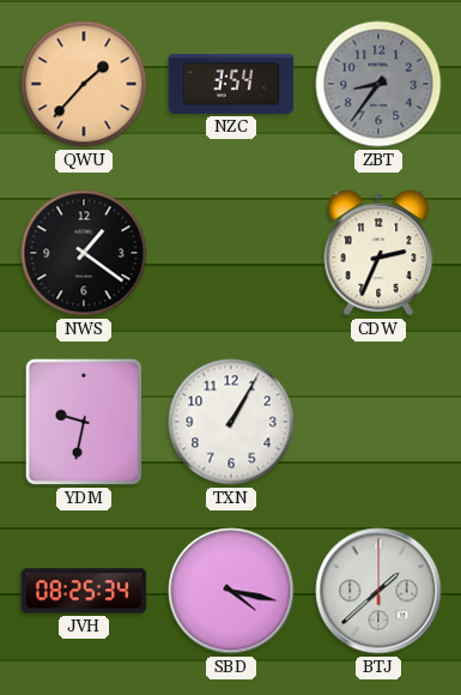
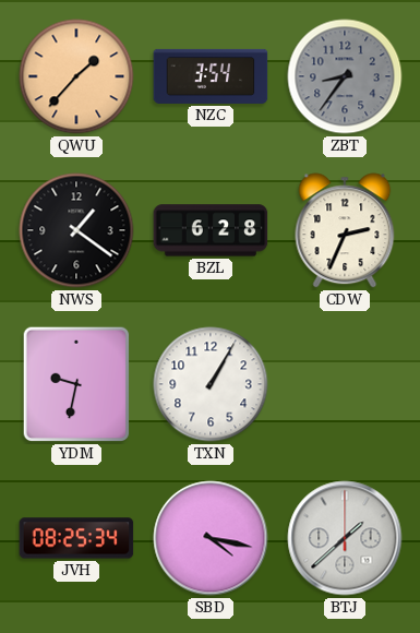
BZL: none -> 6:28 (211, 230)
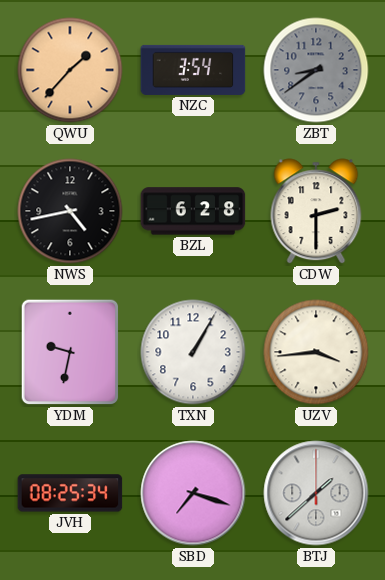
ZBT: 8:36 -> 8:39 (316, 70)
NWS: 1:21 -> 4:43 (70, 211)
CDW: 2:34 -> 2:30 (316, 211)
UZV: none -> 3:44 (316, 352)
SBD: 4:17 -> 7:18 (193, 493)
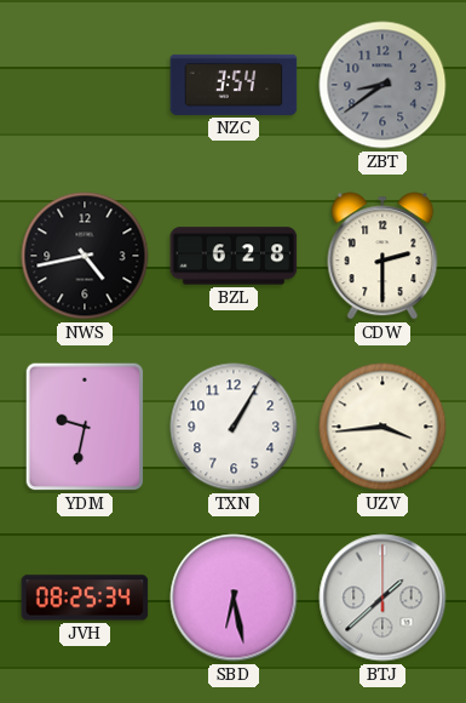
QWU: 1:37 -> none (70, 70)
SBD: 7:18 -> 6:28 (234, 598)
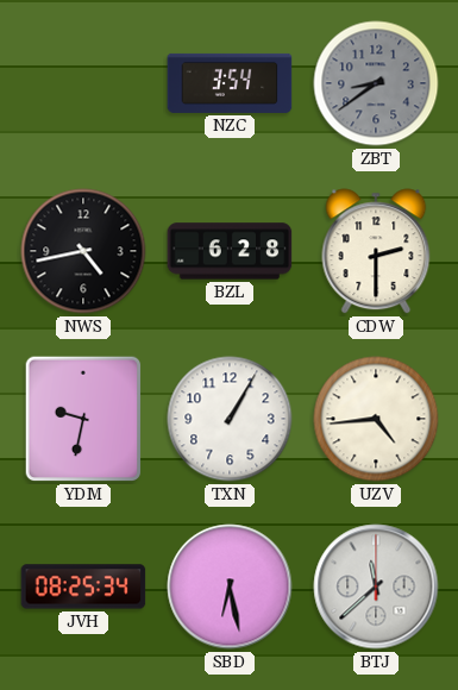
UZV: 3:44 -> 4:44 (376, 419)
BTJ: 1:38 -> 11:38 (376, 586)
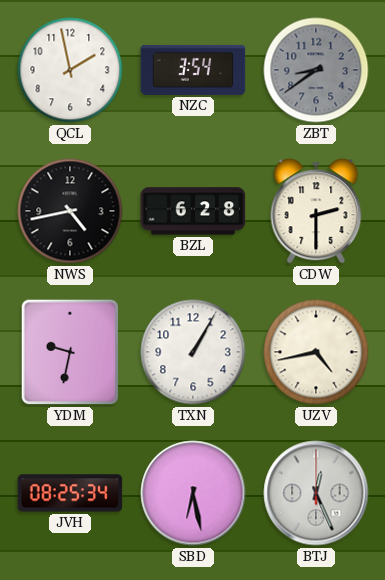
QCL: none -> 1:58 (70, 70)
UZV: 4:44 -> 4:43 (316, 352)
BTJ: 11:38 -> 12:26 (316, 493)
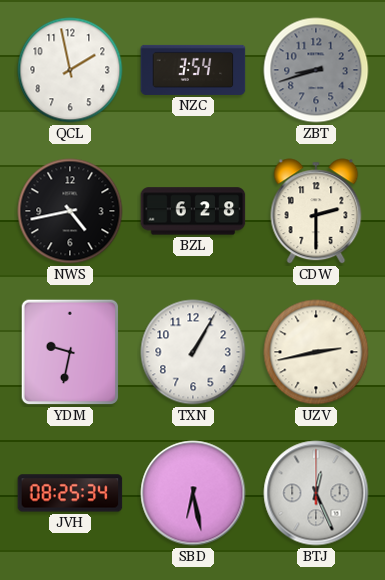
ZBT: 8:39 -> 8:42 (316, 70)
UZV: 4:43 -> 2:43 (316, 352)
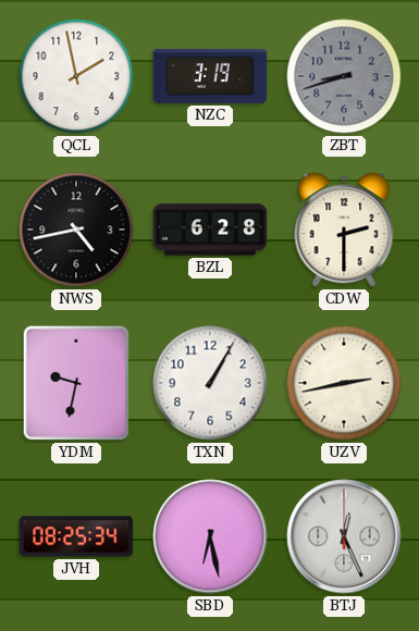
NZC: 3:54 -> 3:19 (210, 76)
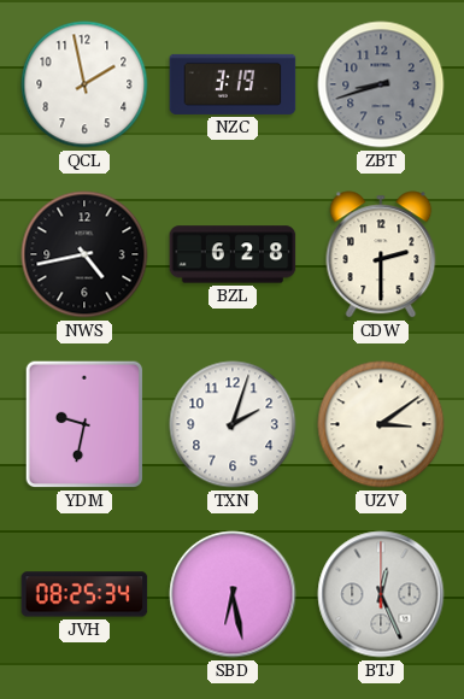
TXN: 1:05 -> 2:03 (233, 424)
UZV: 2:43 -> 3:09 (381, 424)
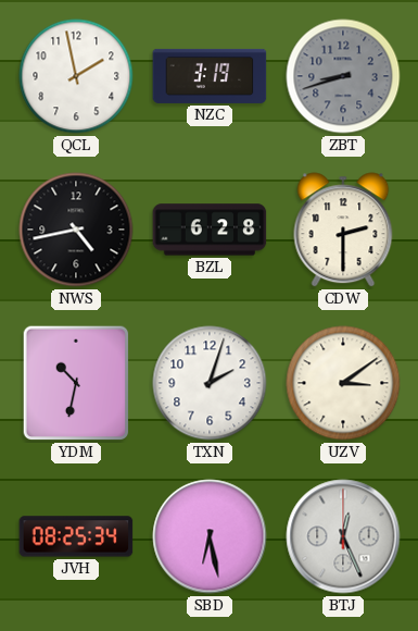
YDM: 9:32 -> 10:32 (76, 383)
